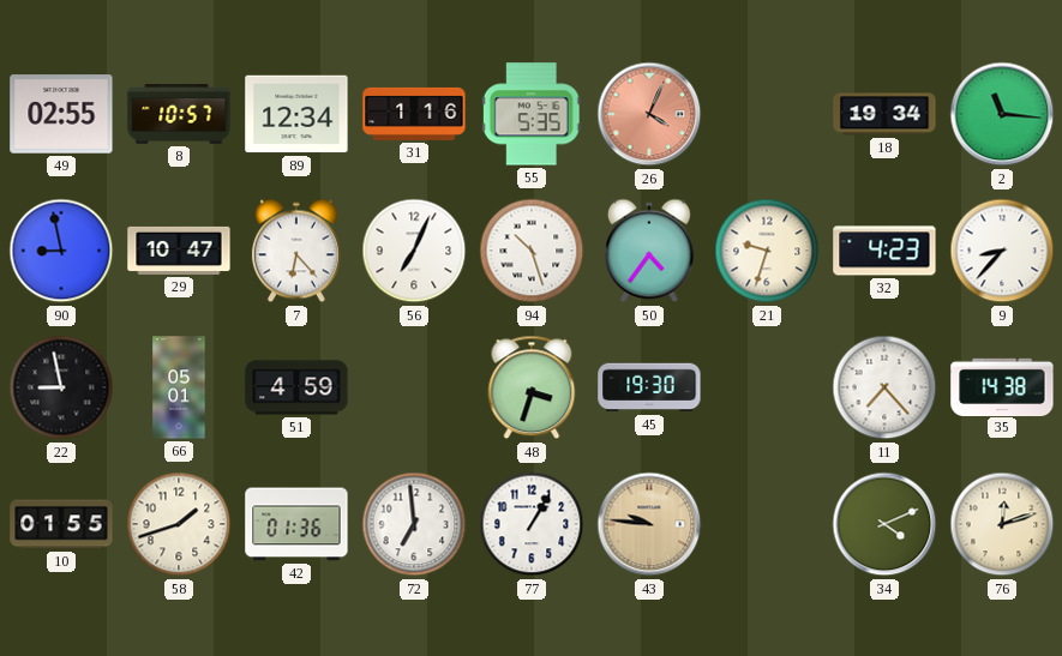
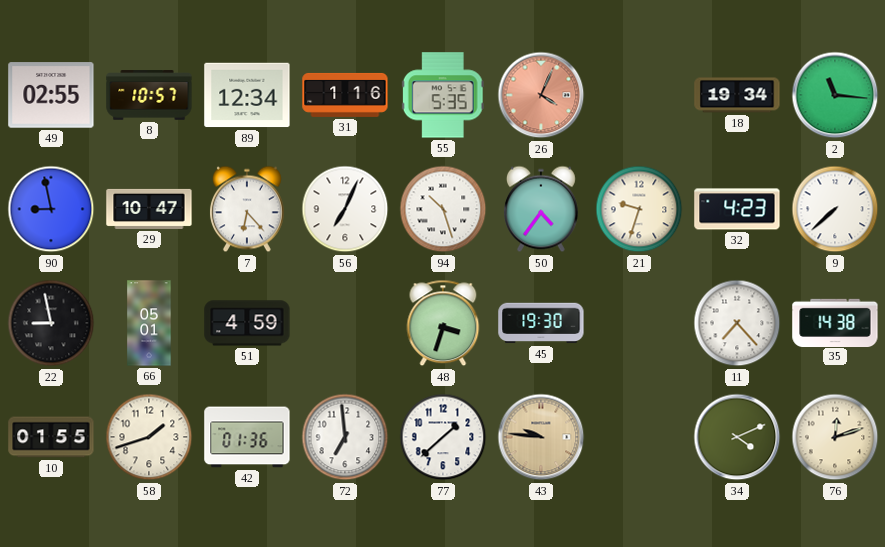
9: 8:37 -> 7:38 (835, 209)
77: 1:05 -> 1:38 (443, 437)
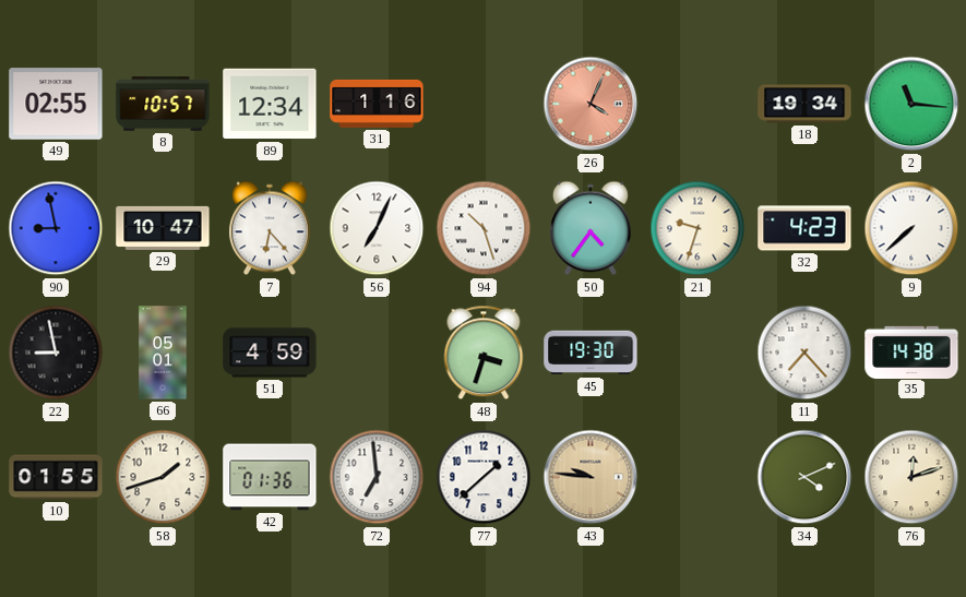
55: 5:35 -> none (443, 95)
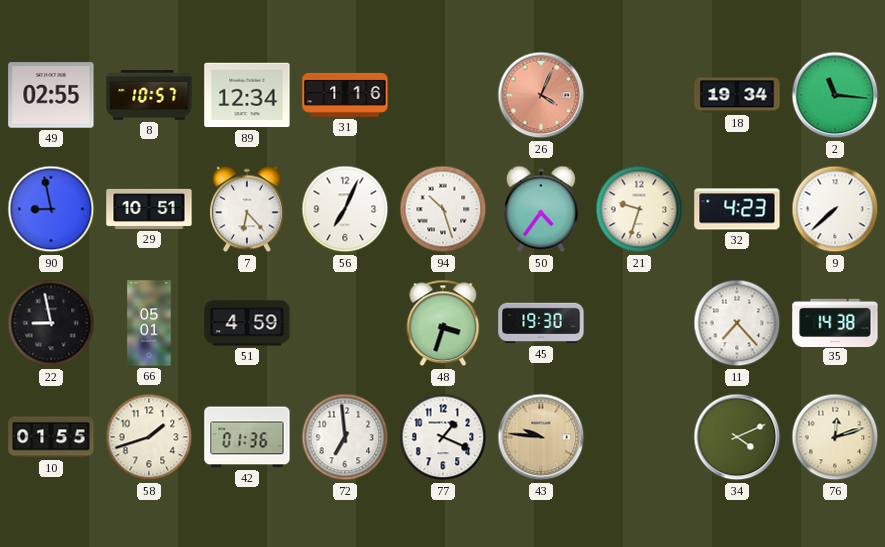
29: 10:47 -> 10:51 (149, 209)
77: 1:38 -> 1:19 (443, 437)
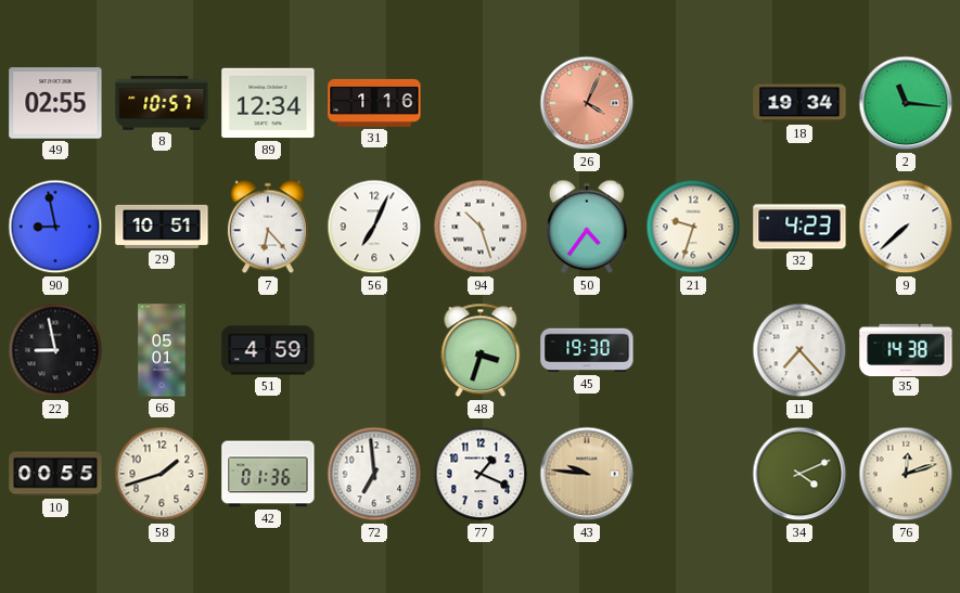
10: 01:55 -> 00:55 (55, 474)
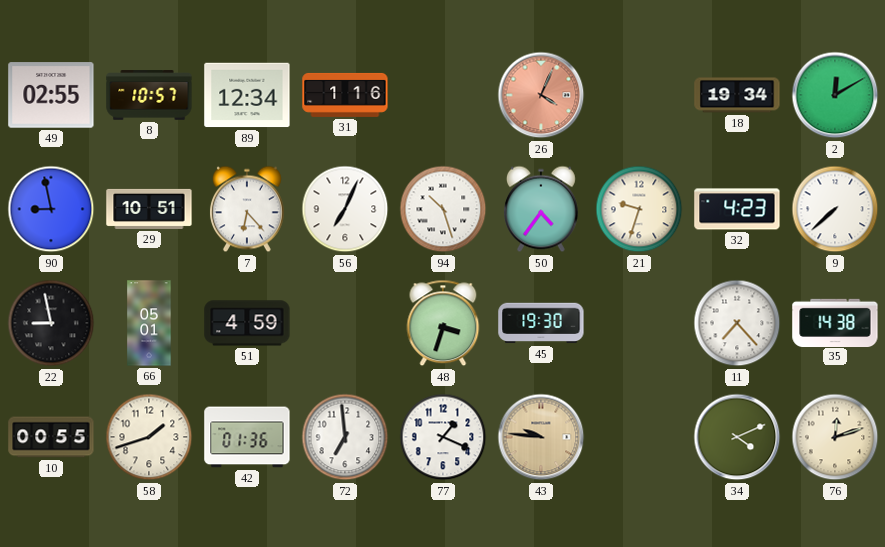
2: 11:16 -> 12:10 (835, 95)
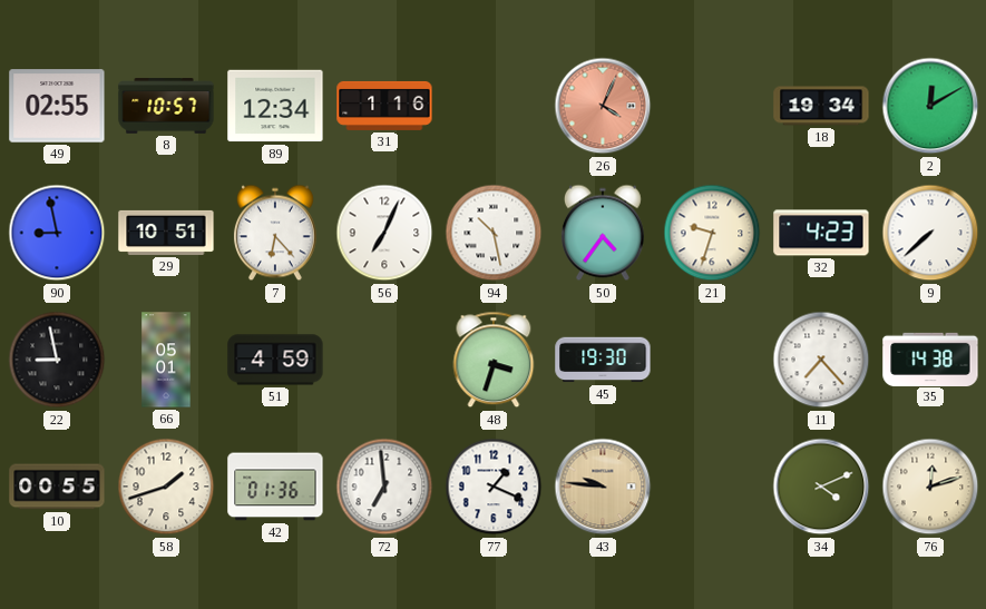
94: 10:27 -> 10:28 (494, 233)
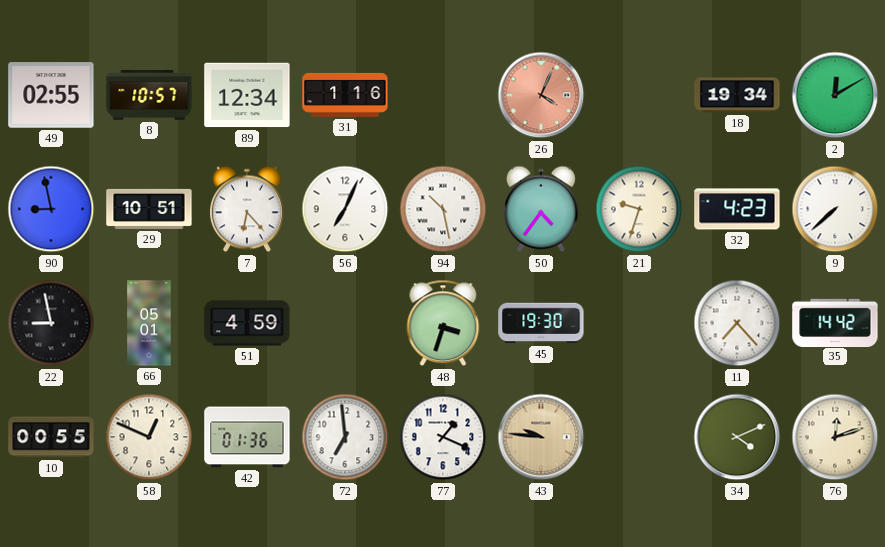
35: 14:38 -> 14:42 (835, 322)
58: 1:42 -> 12:49 (149, 437)
